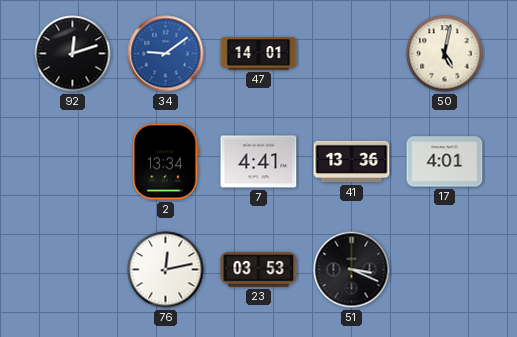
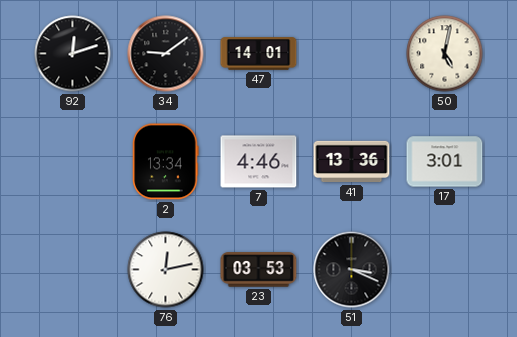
34 dial: blue -> black (166, 54)
7: 4:41 -> 4:46 (259, 162)
17: 4:01 -> 3:01 (445, 162)
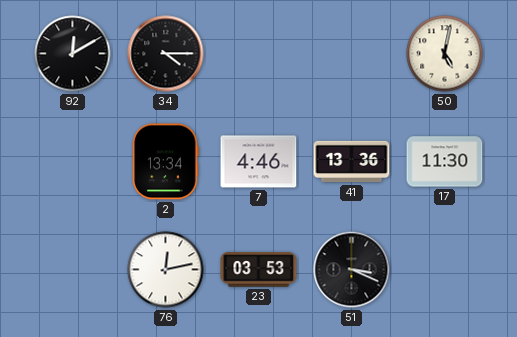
92: 12:12 -> 12:10 (73, 54)
34: 9:09 -> 4:15 (166, 54)
47: 14:01 -> none (259, 54)
17: 3:01 -> 11:30 (445, 162)
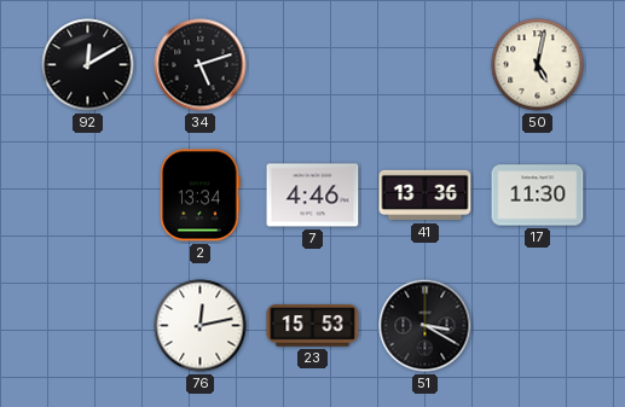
34: 4:15 -> 5:12 (201, 65)
23: 03:53 -> 15:53 (313, 326)
51: 3:19 -> 3:20 (426, 326)
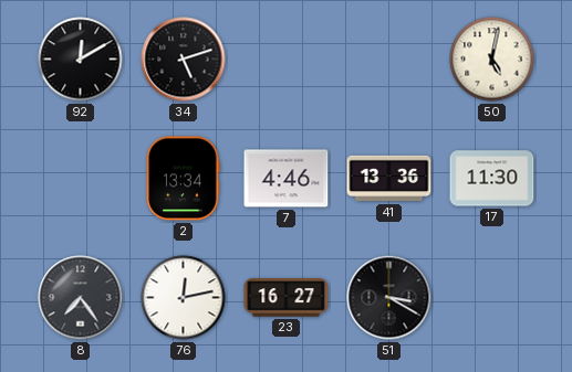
8: none -> 7:24 (81, 298)
23: 15:53 -> 16:27 (287, 298)
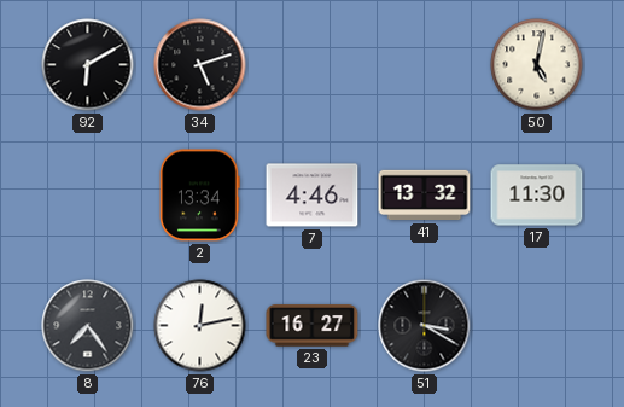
92: 12:10 -> 6:10 (88, 65)
41: 13:36 -> 13:32 (425, 196)
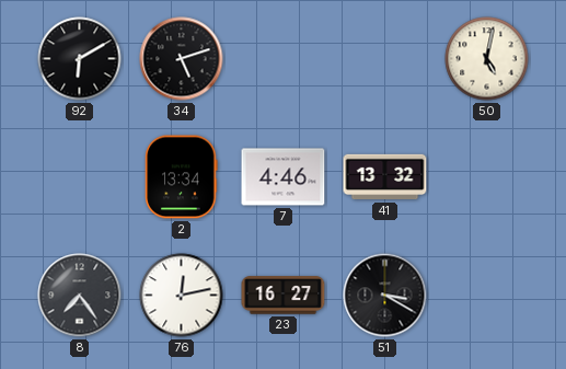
17: 11:30 -> none (537, 196)
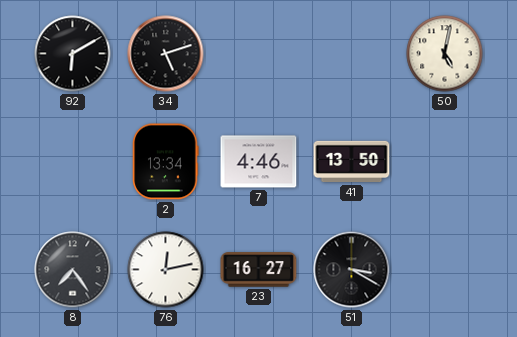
41: 13:32 -> 13:50 (352, 162)
